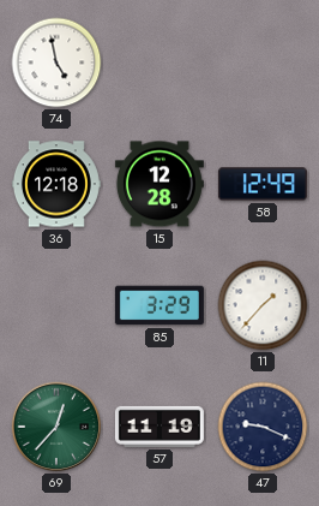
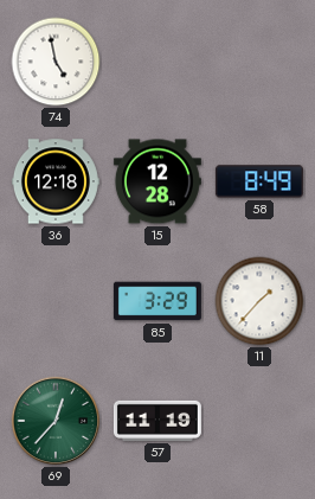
58: 12:49 -> 8:49 (259, 181)
47: 9:19 -> none (263, 427)
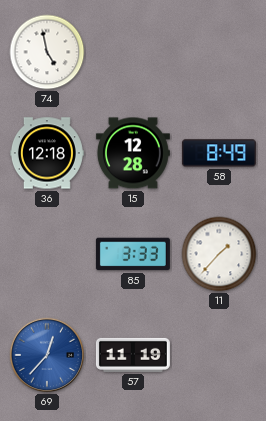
85: 3:29 -> 3:33 (133, 254)
69 dial: green -> blue (47, 355)
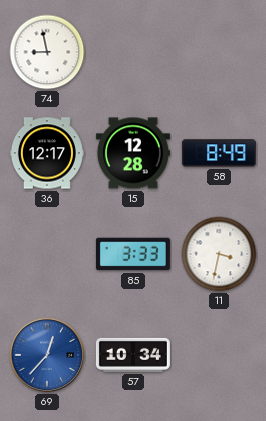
74: 4:58 -> 8:58 (47, 52)
36: 12:18 -> 12:17 (47, 153)
11: 1:37 -> 3:32 (219, 254)
57: 11:19 -> 10:34 (133, 355)
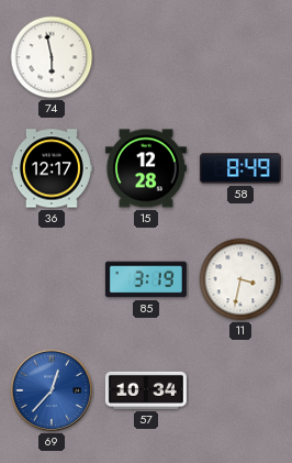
74: 8:58 -> 5:58 (52, 57)
85: 3:33 -> 3:19 (146, 279)
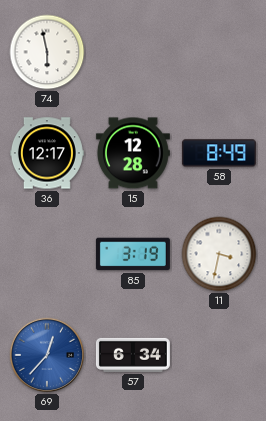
57: 10:34 -> 6:34 (133, 355)
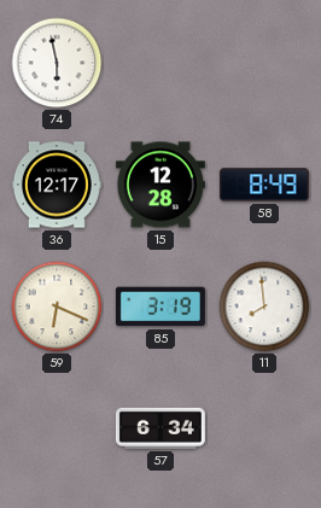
59: none -> 6:19 (57, 306)
11: 3:32 -> 7:59 (264, 306)
69: 12:37 -> none (47, 355)
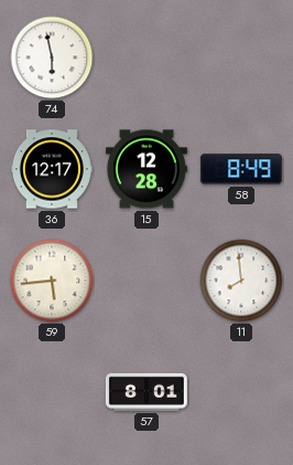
59: 6:19 -> 5:44 (52, 281)
85: 3:19 -> none (160, 306)
57: 6:34 -> 8:01 (146, 392)
